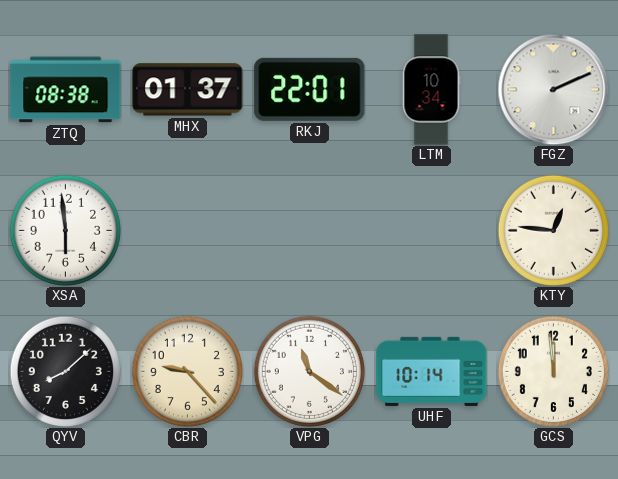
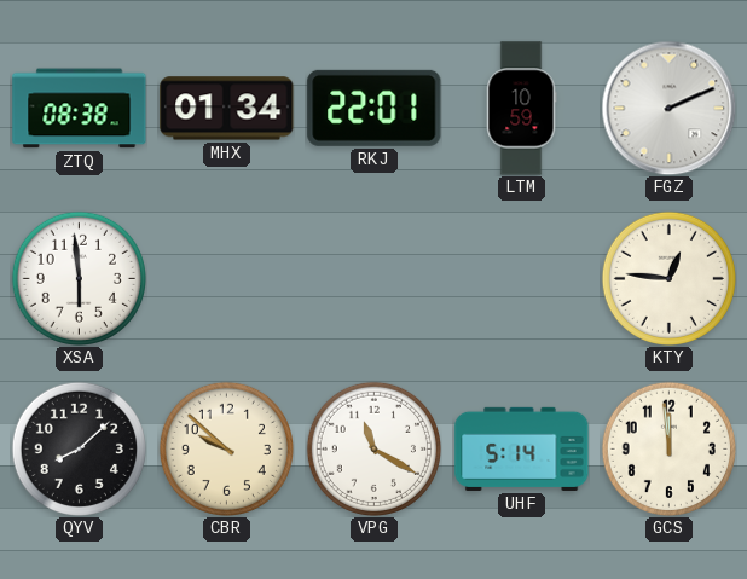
MHX: 01:37 -> 01:34 (227, 109)
LTM: 10:34 -> 10:59 (521, 109)
CBR: 9:23 -> 9:52 (226, 448)
VPG: 11:21 -> 11:20 (373, 448)
UHF: 10:14 -> 5:14 (522, 448)
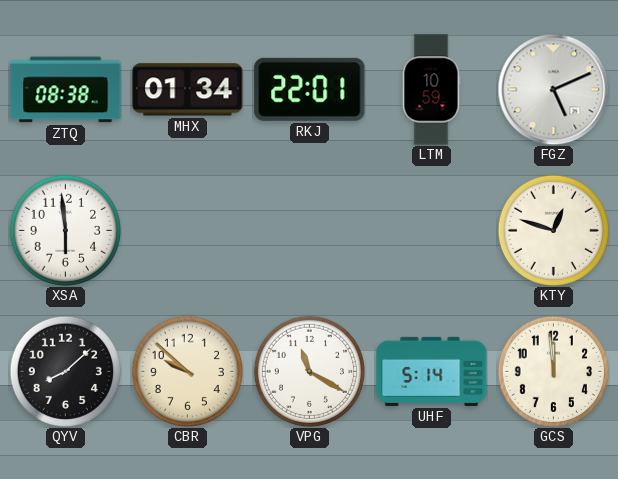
FGZ: 2:11 -> 5:11 (553, 89)
KTY: 12:46 -> 12:48 (553, 230)
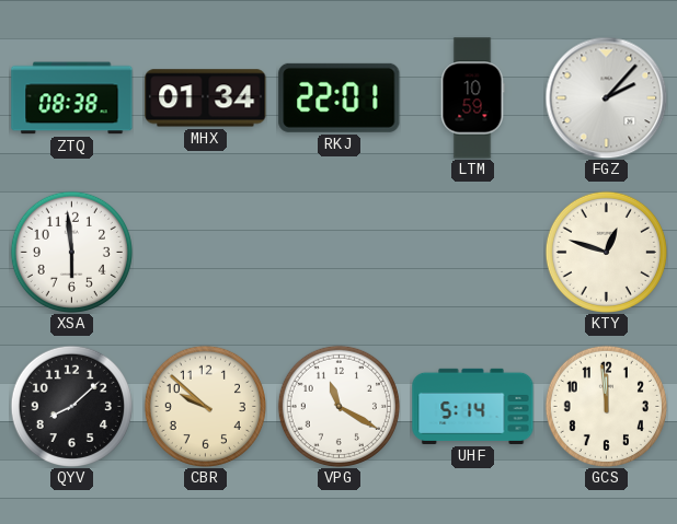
FGZ: 5:11 -> 2:07 (606, 97)
